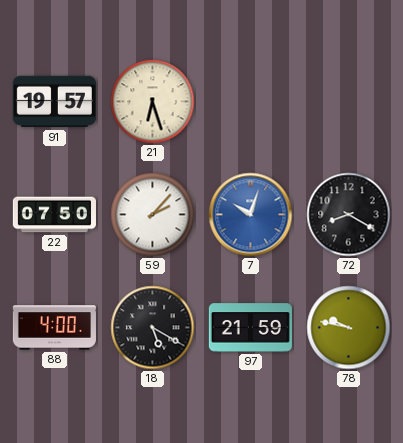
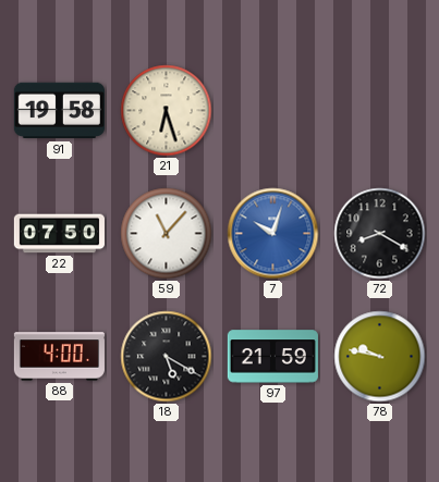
91: 19:57 -> 19:58 (59, 111)
59: 2:07 -> 11:07 (167, 234)
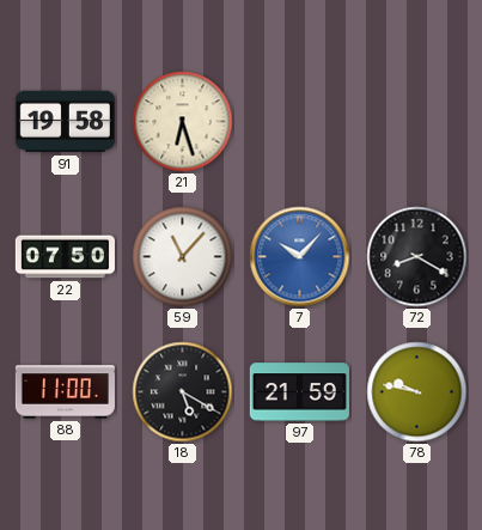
7: 10:03 -> 10:07 (300, 257)
88: 4:00 -> 11:00 (65, 392)
